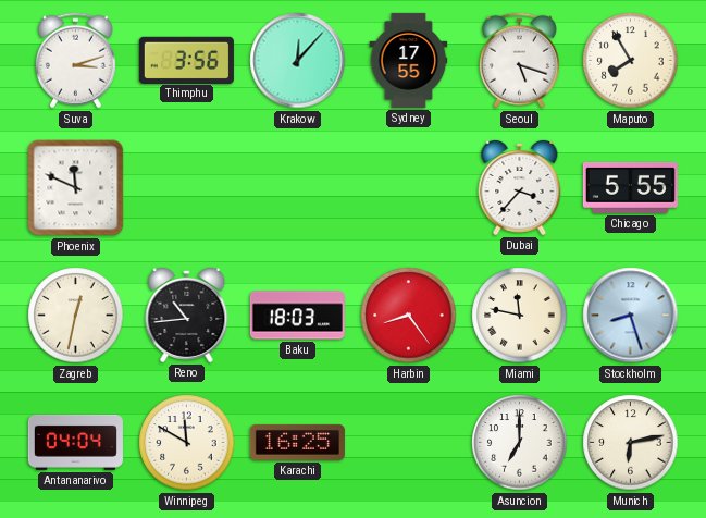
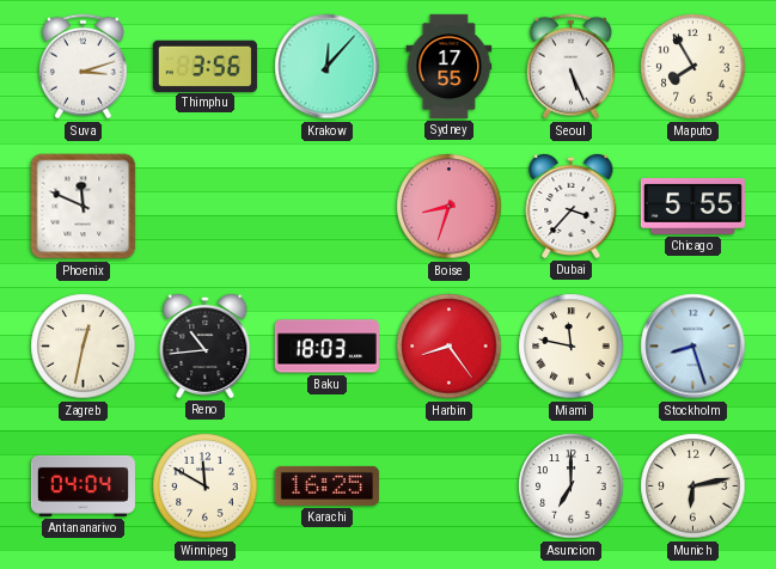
Seoul: 5:18 -> 5:26 (570, 67)
Boise: none -> 8:33 (450, 207)
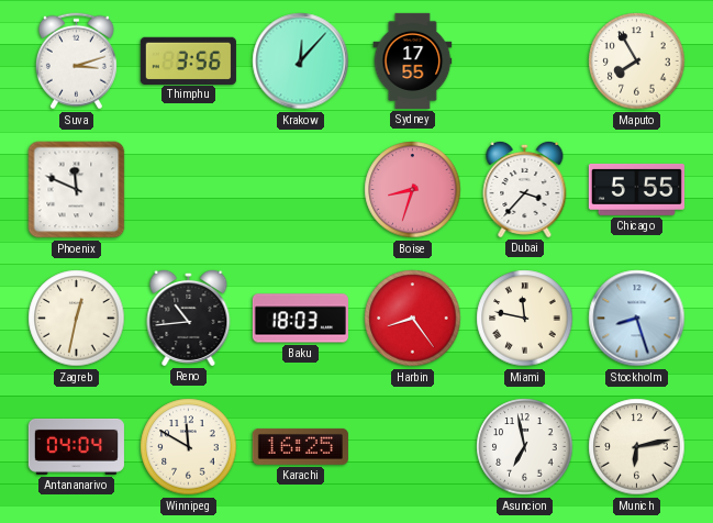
Seoul: 5:26 -> none (570, 67)
Asuncion: 7:00 -> 6:58 (525, 447)
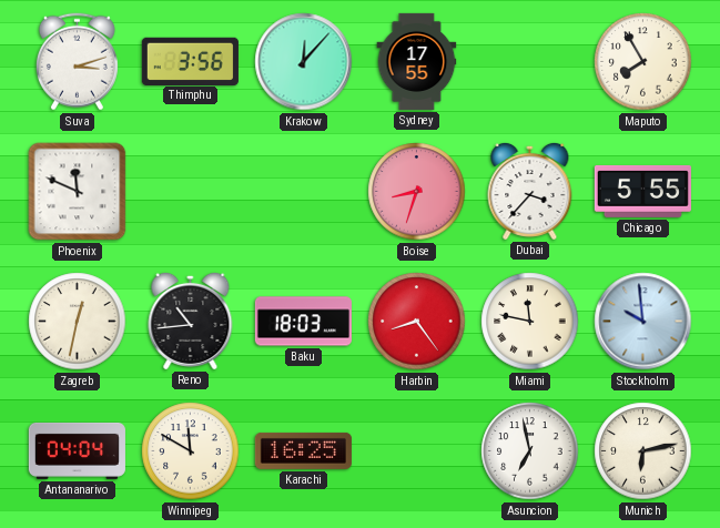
Stockholm: 8:27 -> 9:59 (643, 322)
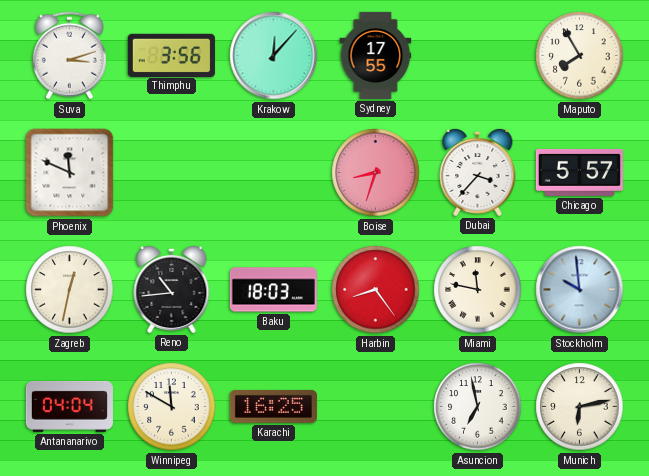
Chicago: 5:55 -> 5:57 (579, 172)
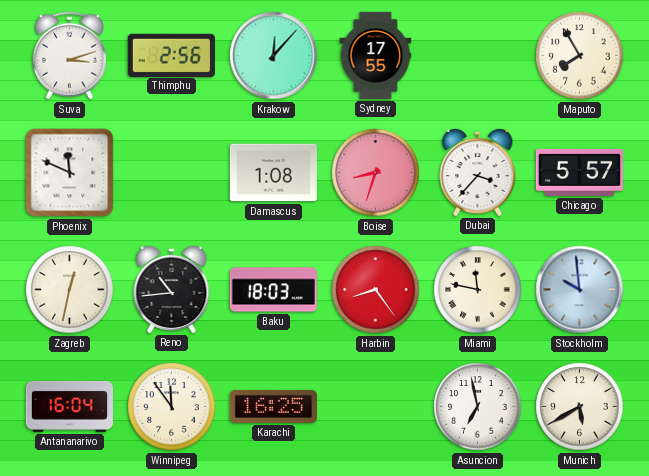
Thimphu: 3:56 -> 2:56 (171, 55)
Damascus: none -> 1:08 (273, 173)
Antananarivo: 04:04 -> 16:04 (69, 406)
Winnipeg: 11:50 -> 11:54 (172, 407)
Munich: 6:13 -> 5:40 (580, 407)
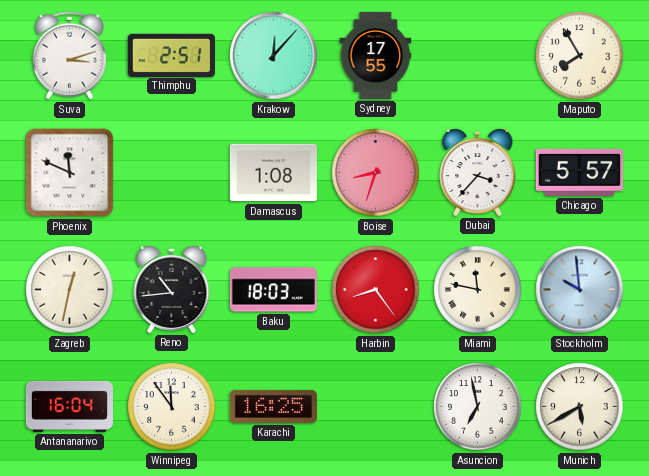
Thimphu: 2:56 -> 2:51 (171, 55)
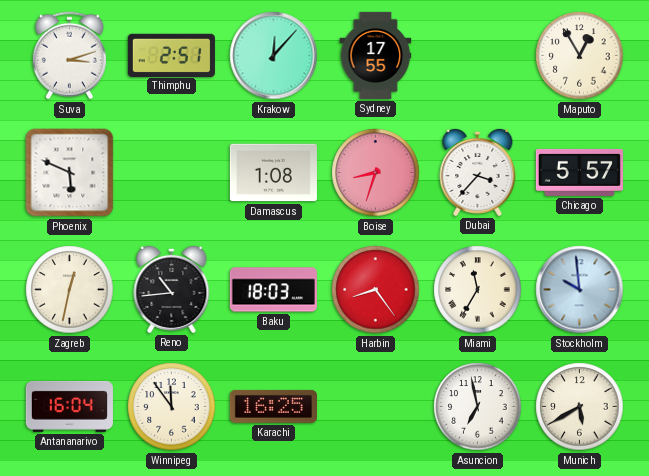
Maputo: 7:55 -> 12:55 (580, 56)
Phoenix: 11:49 -> 5:49 (70, 173)
Miami: 11:47 -> 11:35 (478, 290)
